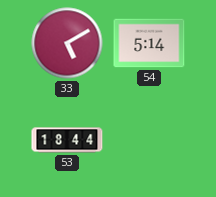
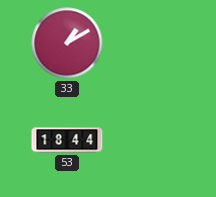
33: 5:10 -> 1:10 (67, 43)
54: 5:14 -> none (149, 43)
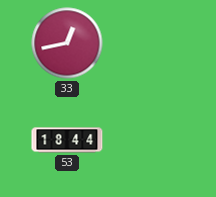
33: 1:10 -> 12:43 (67, 43)
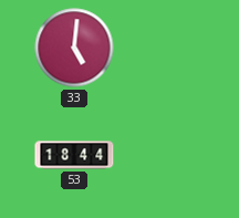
33: 12:43 -> 5:01 (74, 48)
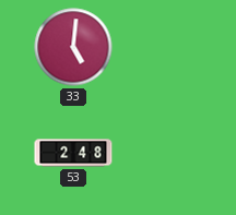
53: 18:44 -> 2:48 (73, 153)
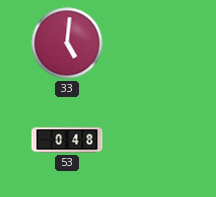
53: 2:48 -> 0:48 (67, 140)
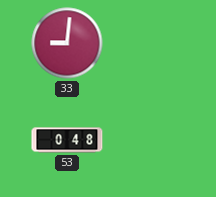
33: 5:01 -> 9:01 (67, 43)
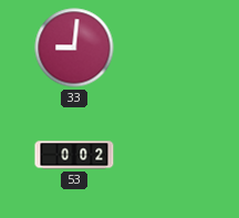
53: 0:48 -> 0:02 (74, 155)
